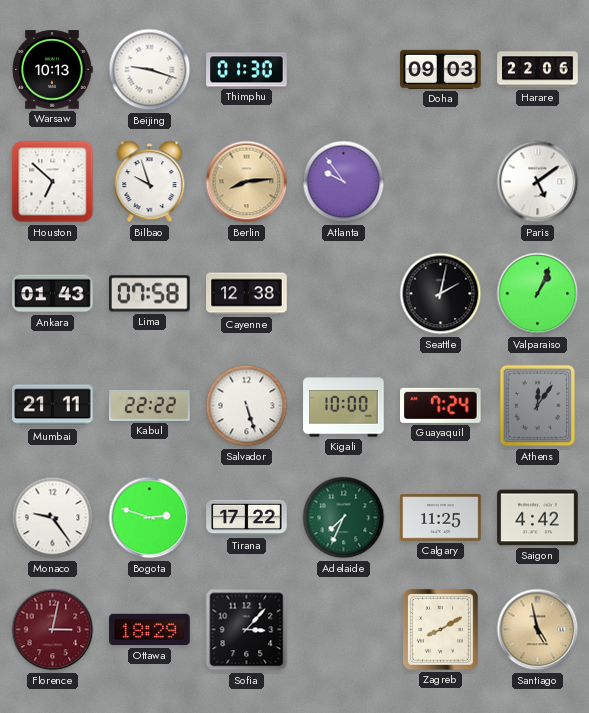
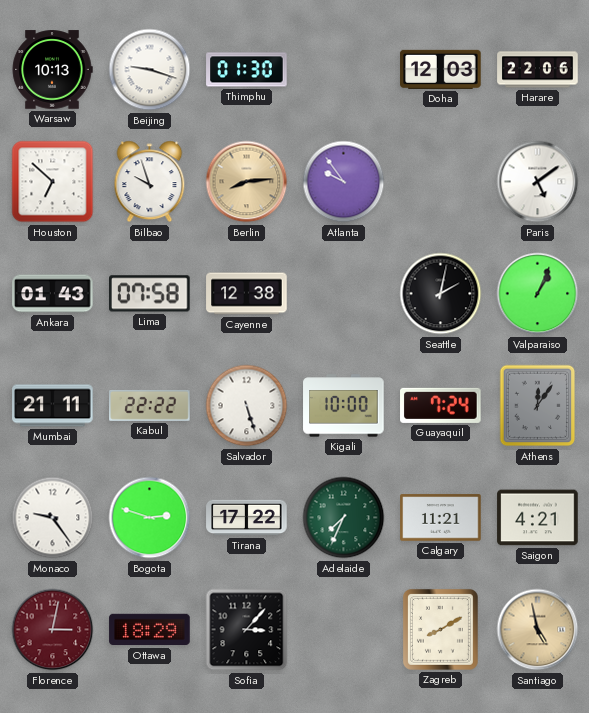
Doha: 09:03 -> 12:03 (441, 69)
Calgary: 11:25 -> 11:21 (441, 518)
Saigon: 4:42 -> 4:21 (538, 518)
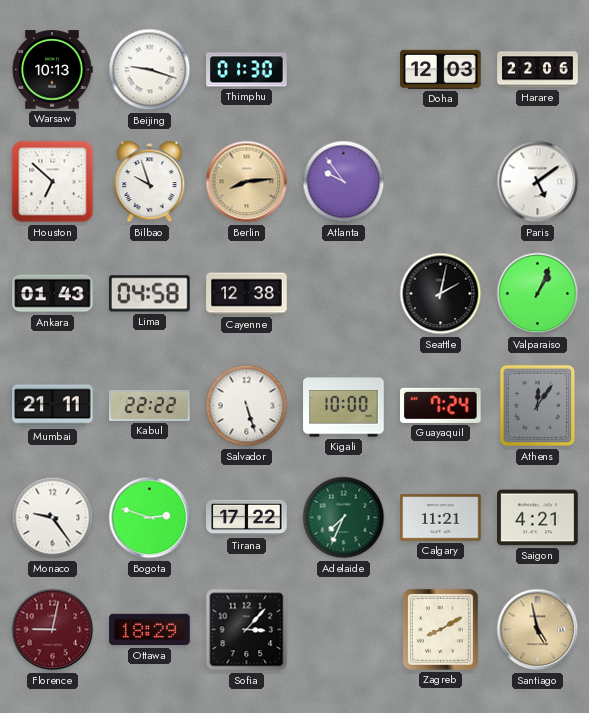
Lima: 07:58 -> 04:58 (150, 294)
Florence: 3:02 -> 9:02 (53, 630)
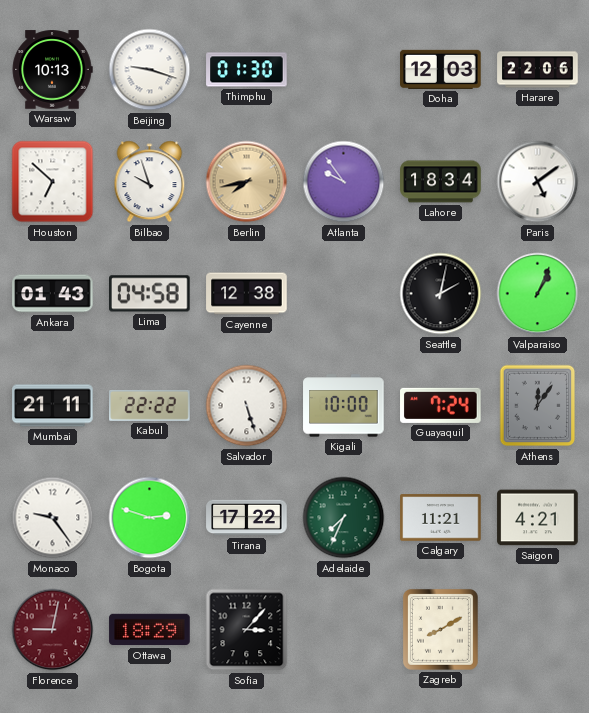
Berlin: 8:14 -> 7:43 (247, 182)
Lahore: none -> 18:34 (441, 182)
Santiago: 4:58 -> none (538, 630)
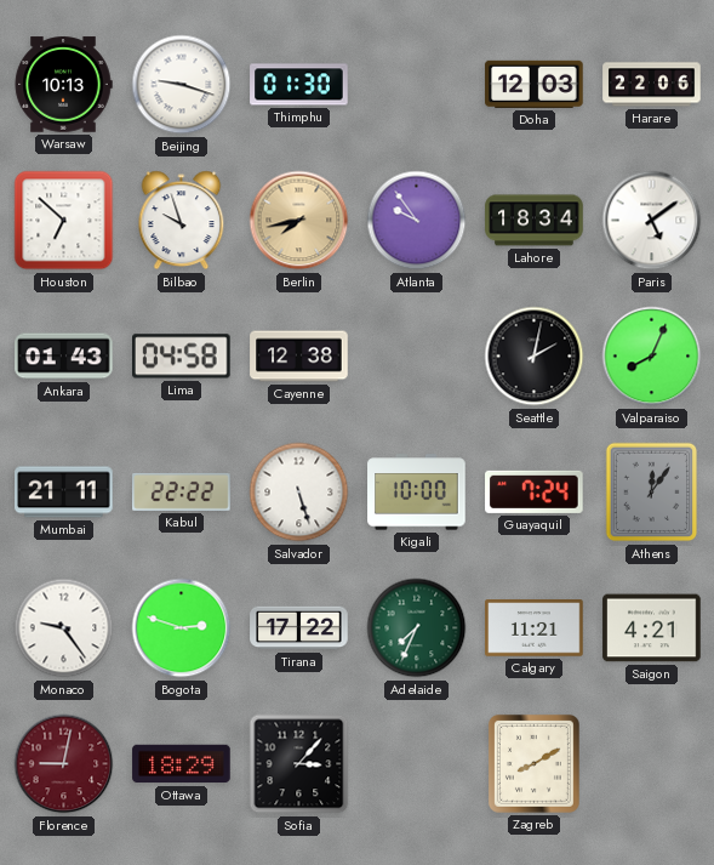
Valparaiso: 1:04 -> 8:04 (652, 357)
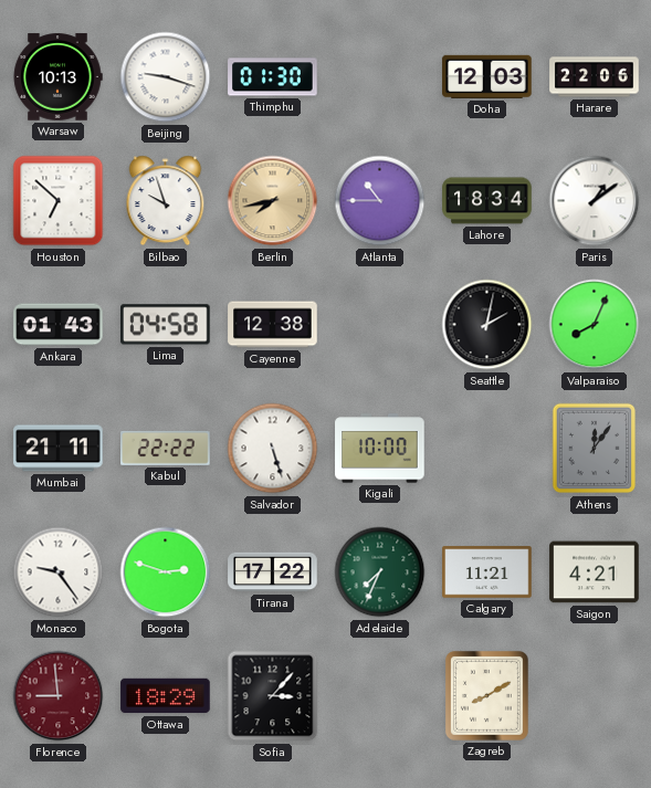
Atlanta: 9:54 -> 10:45 (380, 201)
Paris: 5:09 -> 1:09 (595, 201)
Guayaquil: 7:24 -> none (535, 491)
Florence: 9:02 -> 8:59 (59, 696)
